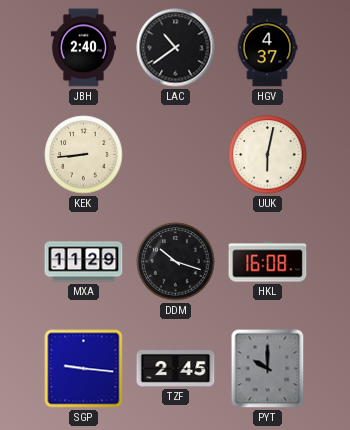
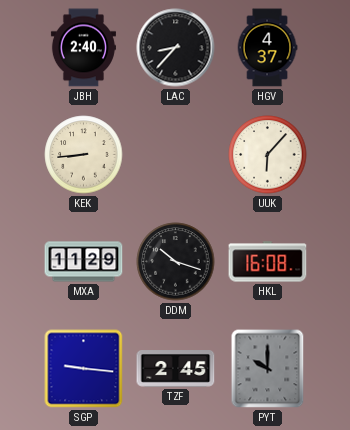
LAC: 10:39 -> 8:37 (176, 48)
UUK: 6:02 -> 6:07 (268, 155)
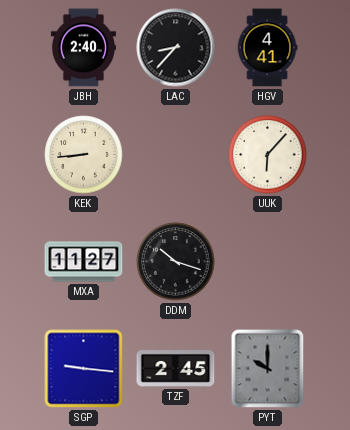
HGV: 4:37 -> 4:41 (267, 48)
MXA: 11:29 -> 11:27 (84, 262)
HKL: 16:08 -> none (268, 262)
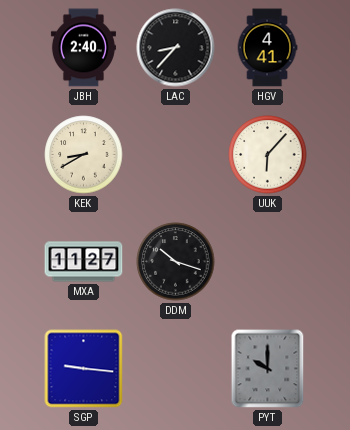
KEK: 8:44 -> 8:40 (84, 155)
TZF: 2:45 -> none (176, 369)
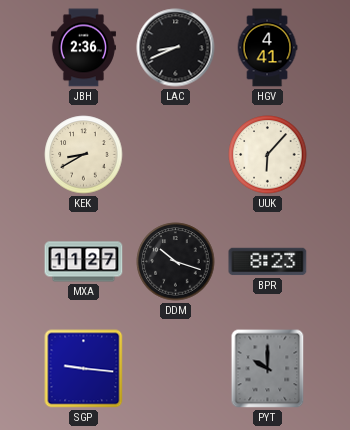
JBH: 2:40 -> 2:36 (83, 48)
LAC: 8:37 -> 8:41 (176, 48)
BPR: none -> 8:23 (268, 262)
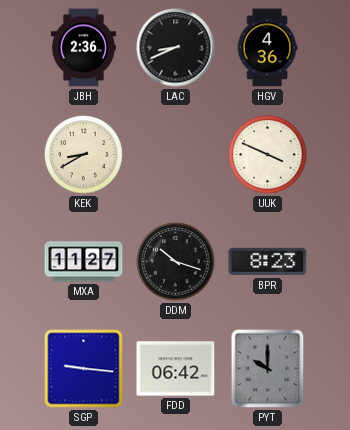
HGV: 4:41 -> 4:36 (267, 48)
UUK: 6:07 -> 3:49 (268, 155)
FDD: none -> 06:42 (176, 369)
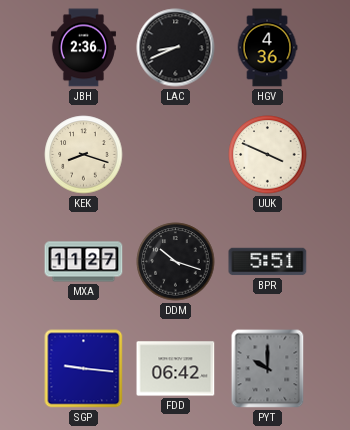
KEK: 8:40 -> 8:18 (84, 155)
BPR: 8:23 -> 5:51 (268, 262)
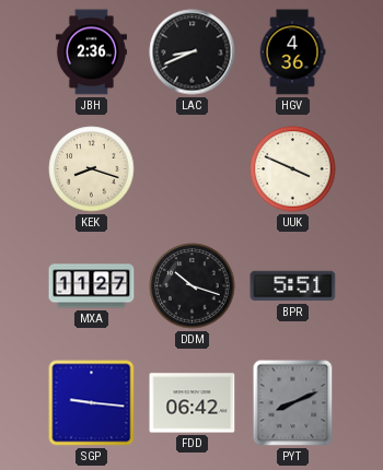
PYT: 10:00 -> 8:11 (293, 403)
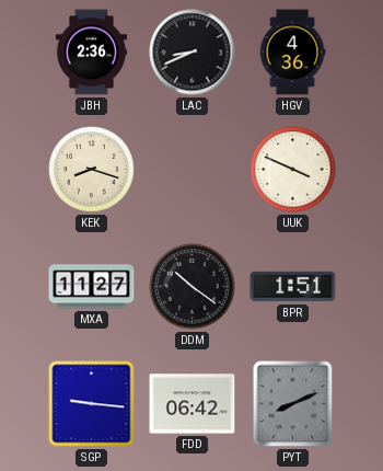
DDM: 10:18 -> 10:21 (193, 287)
BPR: 5:51 -> 1:51 (293, 287)
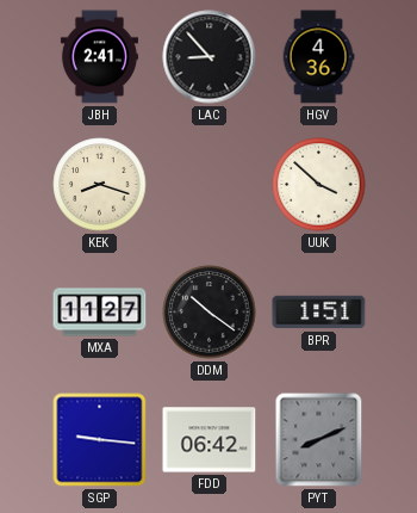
JBH: 2:36 -> 2:41 (99, 57)
LAC: 8:41 -> 8:53 (210, 57)
UUK: 3:49 -> 3:52 (319, 185)
